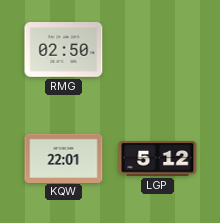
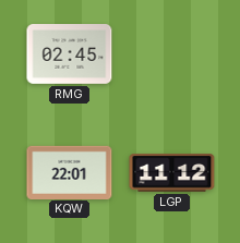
RMG: 02:50 -> 02:45 (70, 54)
LGP: 5:12 -> 11:12 (172, 173)
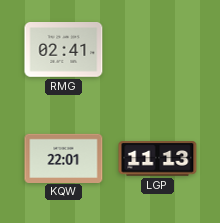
RMG: 02:45 -> 02:41 (64, 50)
LGP: 11:12 -> 11:13 (158, 159)
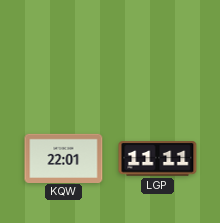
RMG: 02:41 -> none (64, 50)
LGP: 11:13 -> 11:11 (158, 159)
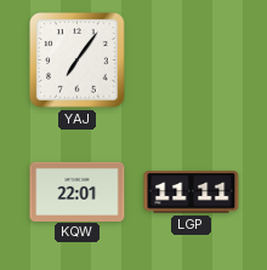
YAJ: none -> 7:06 (78, 61)
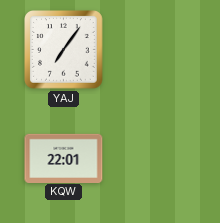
LGP: 11:11 -> none (192, 193)
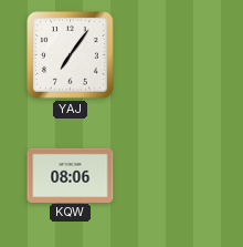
KQW: 22:01 -> 08:06 (71, 175)
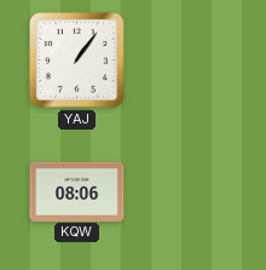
YAJ: 7:06 -> 1:06 (77, 61)
